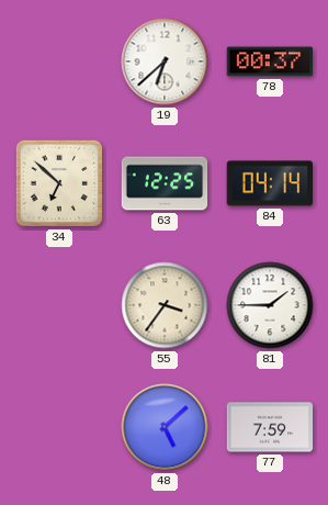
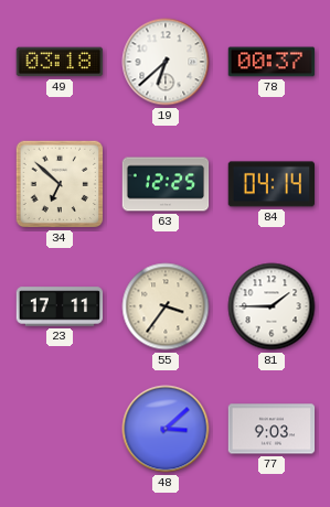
49: none -> 03:18 (60, 62)
23: none -> 17:11 (60, 306)
48: 5:08 -> 3:08 (166, 429)
77: 7:59 -> 9:03 (272, 429)
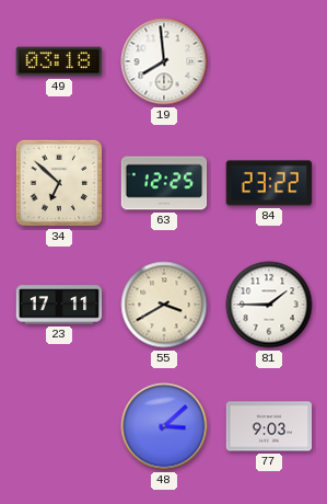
19: 6:38 -> 7:59 (164, 61)
78: 00:37 -> none (272, 62)
84: 04:14 -> 23:22 (269, 183)
55: 3:36 -> 3:40 (164, 305)
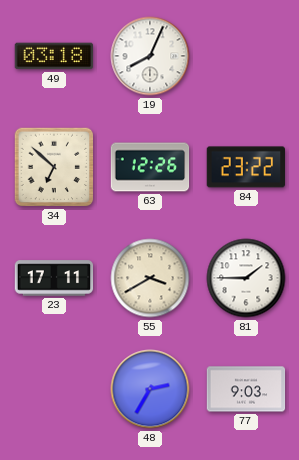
19: 7:59 -> 8:04 (150, 56)
63: 12:25 -> 12:26 (150, 167)
48: 3:08 -> 2:35 (150, 389)
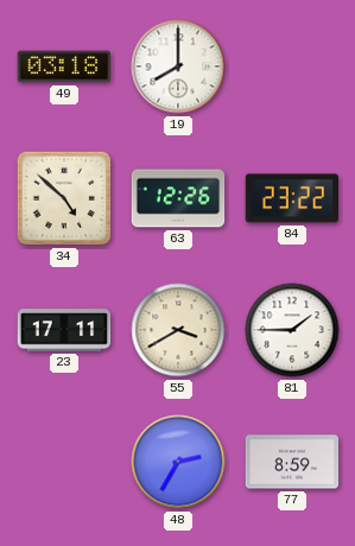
19: 8:04 -> 8:00 (178, 66)
34: 6:52 -> 4:52 (64, 198)
77: 9:03 -> 8:59 (292, 462)
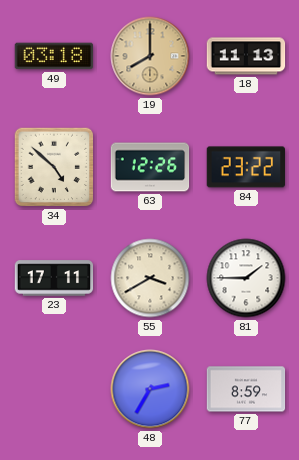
19 dial: white -> champagne (150, 56)
18: none -> 11:13 (246, 56)
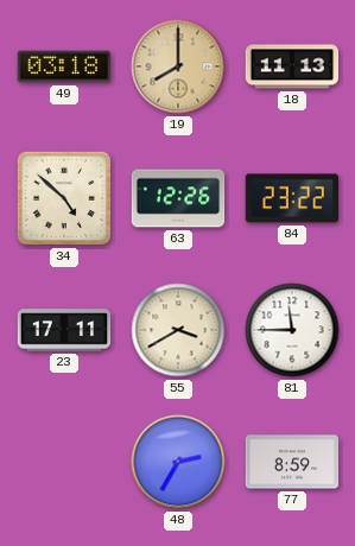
81: 1:45 -> 11:45 (292, 330)
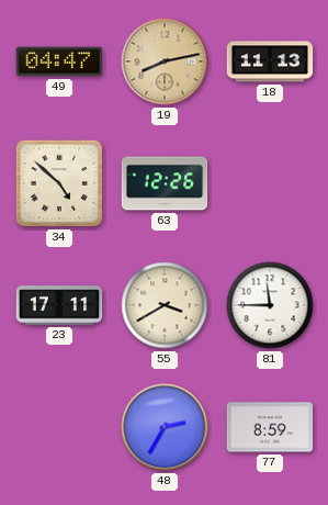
49: 03:18 -> 04:47 (59, 61)
19: 8:00 -> 8:13 (165, 61)
84: 23:22 -> none (292, 198)
